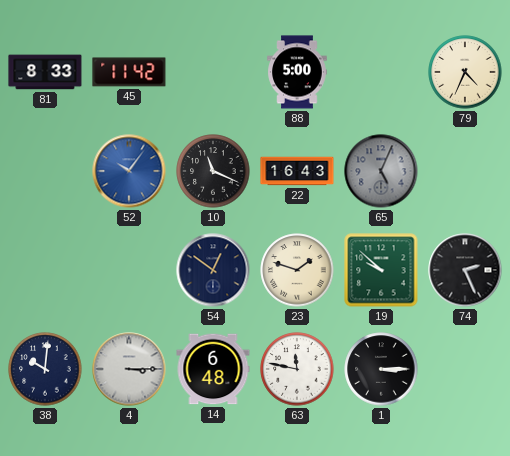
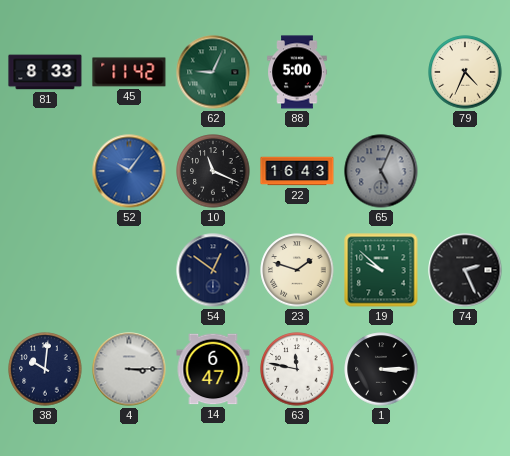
62: none -> 9:04 (213, 72)
14: 6:48 -> 6:47 (213, 369)
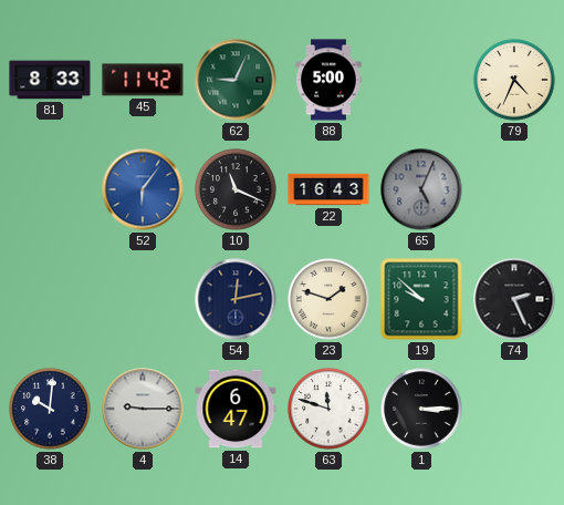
52: 10:06 -> 6:06 (143, 189)
54: 12:51 -> 12:13 (236, 299)
4: 3:15 -> 9:15 (143, 409)
63: 11:47 -> 11:48 (328, 409)
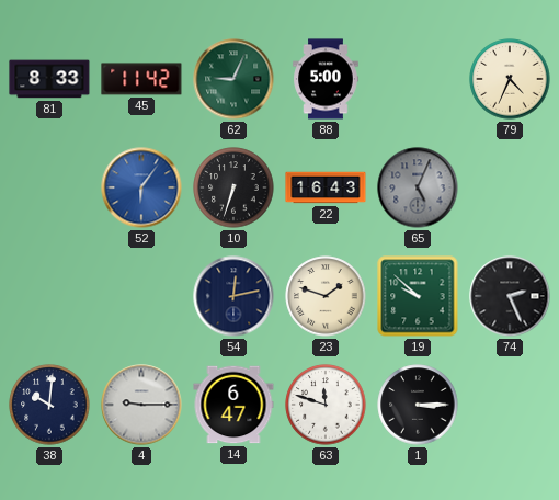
10: 11:19 -> 6:33 (233, 187)
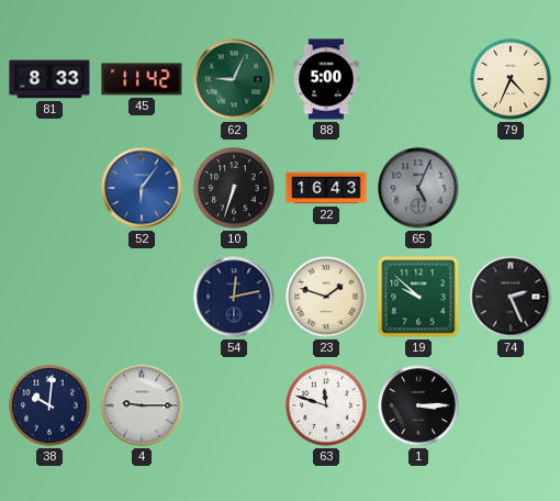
14: 6:47 -> none (233, 405)
